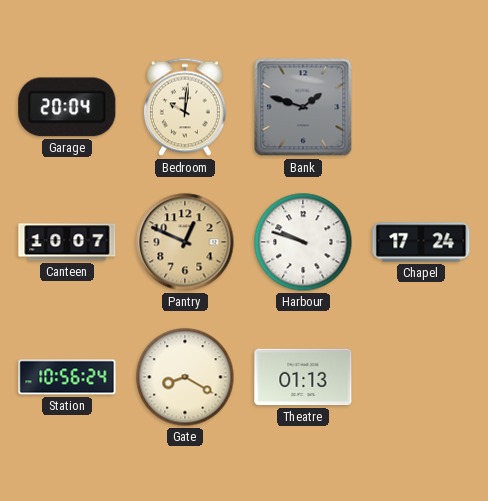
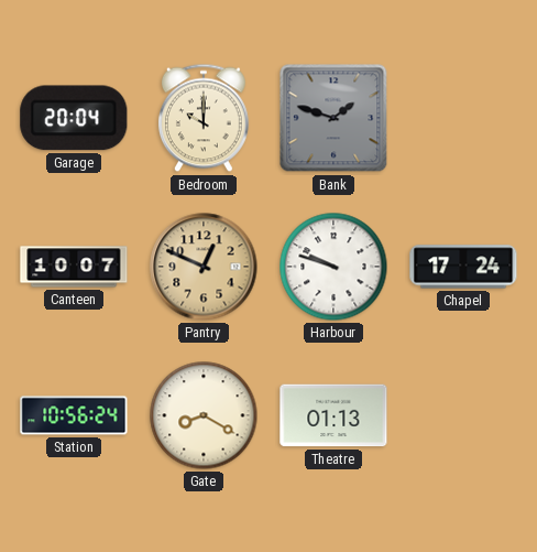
Bedroom: 10:01 -> 10:00 (204, 118)
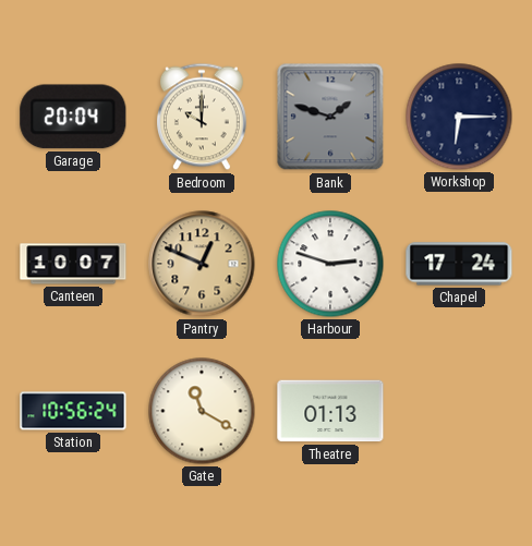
Workshop: none -> 6:15 (459, 117)
Harbour: 9:48 -> 2:48 (330, 264)
Gate: 8:20 -> 11:20 (202, 411)
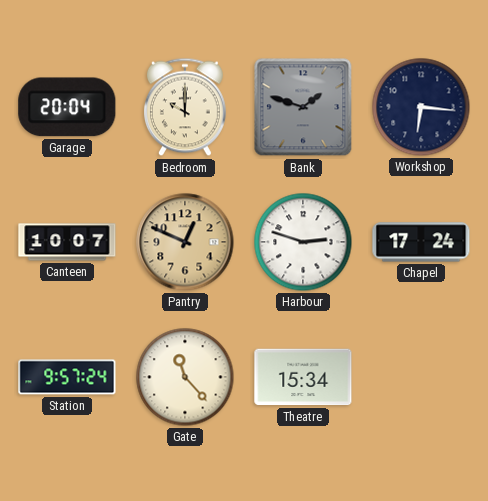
Workshop: 6:15 -> 6:16 (421, 107)
Station: 10:56 -> 9:57 (67, 377)
Gate: 11:20 -> 11:23 (185, 377)
Theatre: 01:13 -> 15:34 (303, 377)
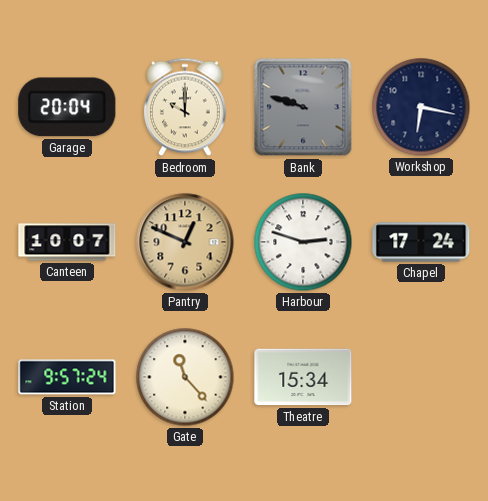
Bank: 1:48 -> 9:48 (303, 107)
Workshop: 6:16 -> 6:17 (421, 107)
